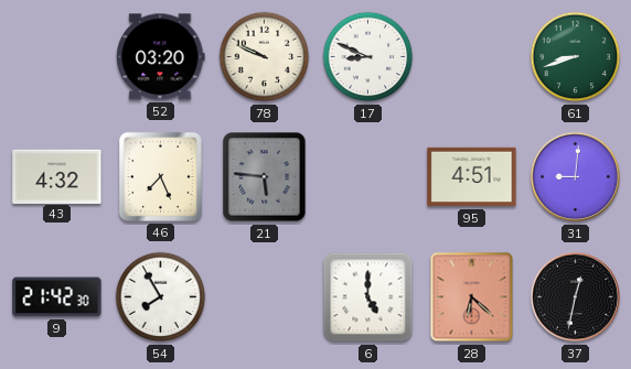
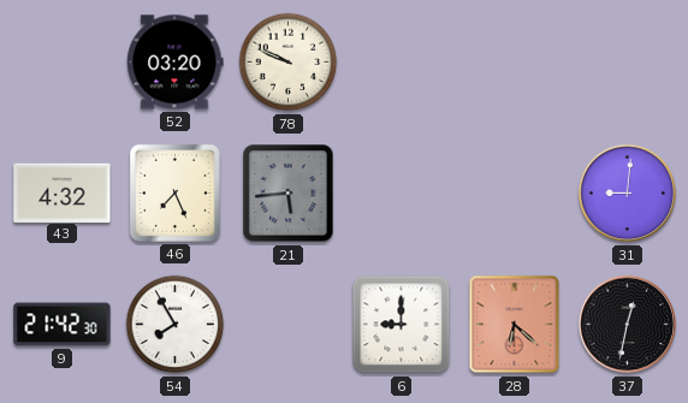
17: 8:49 -> none (368, 57)
61: 8:42 -> none (576, 57)
21: 5:46 -> 5:44 (289, 194)
95: 4:51 -> none (472, 177)
6: 5:00 -> 9:00 (402, 325)
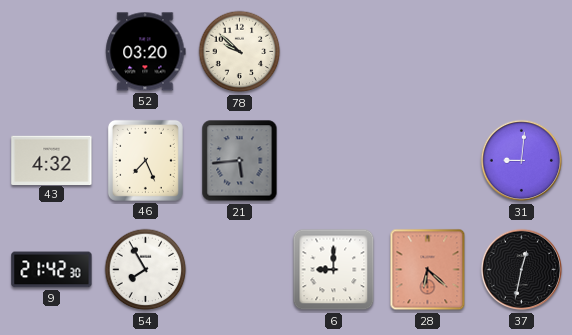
78: 9:49 -> 9:52 (240, 52)
